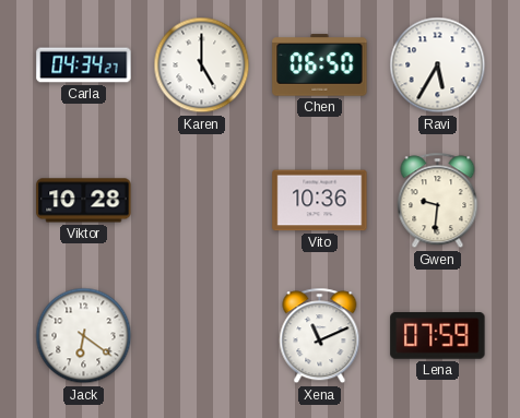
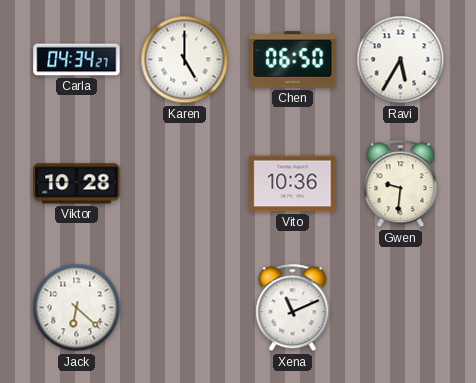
Jack: 6:21 -> 6:22 (77, 308)
Lena: 07:59 -> none (438, 336)
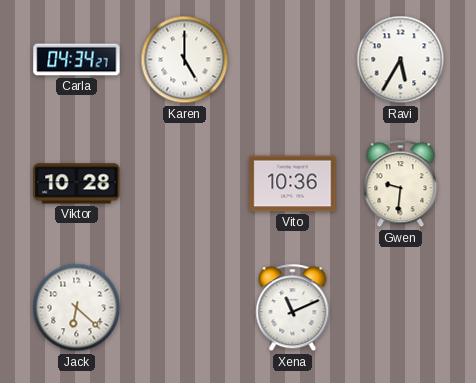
Chen: 06:50 -> none (293, 60)
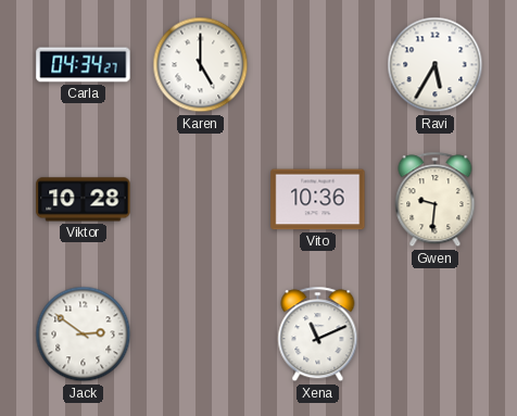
Jack: 6:22 -> 2:51 (84, 335)
